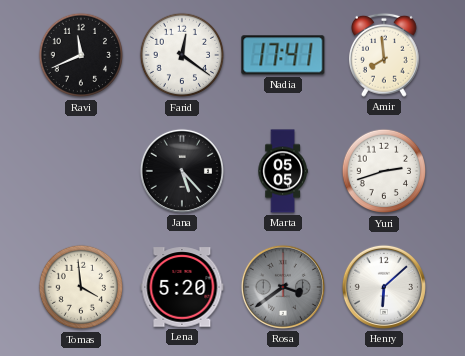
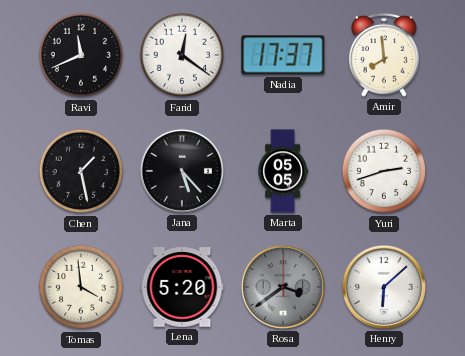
Nadia: 17:41 -> 17:37 (283, 55)
Chen: none -> 1:28 (81, 171)
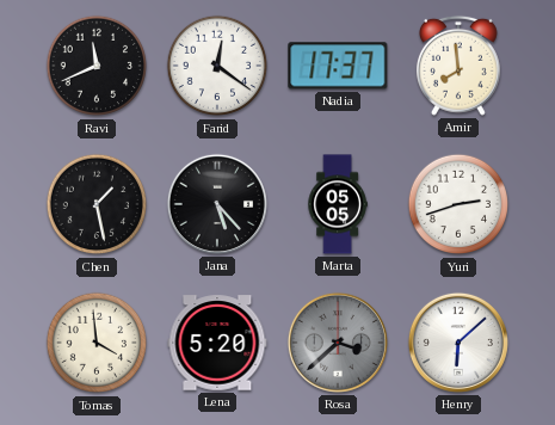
Rosa: 3:39 -> 3:38 (338, 343)
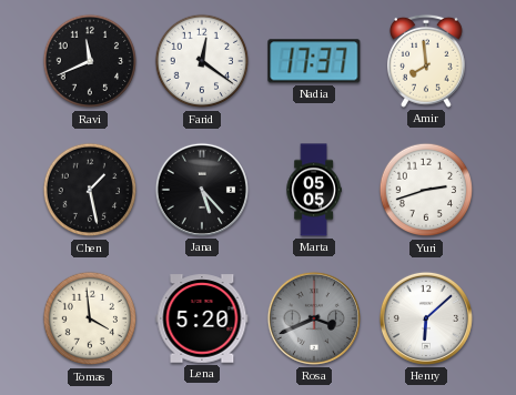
Rosa: 3:38 -> 3:41 (314, 318)
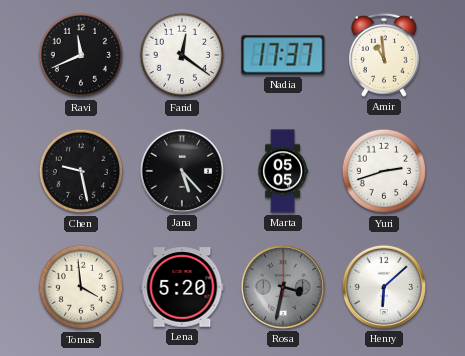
Amir: 7:59 -> 10:59 (384, 55)
Chen: 1:28 -> 9:28 (81, 171)
Rosa: 3:41 -> 3:32 (283, 287)
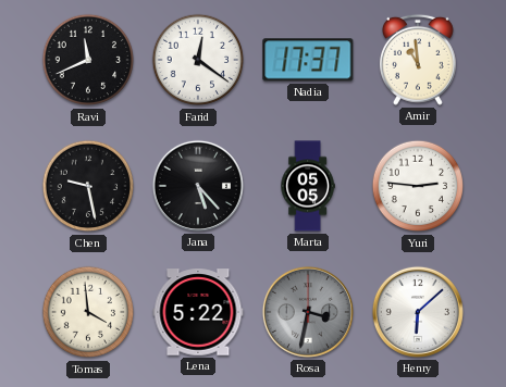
Yuri: 2:42 -> 2:46 (418, 186)
Lena: 5:20 -> 5:22 (198, 312)
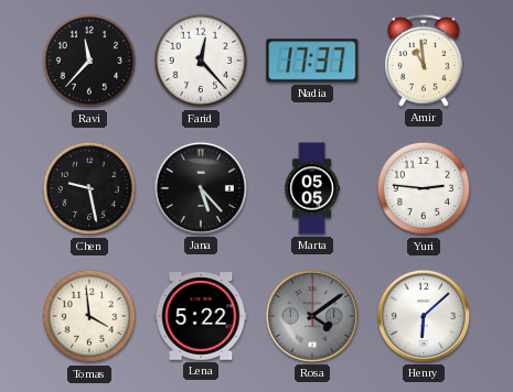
Ravi: 11:41 -> 11:37 (89, 61)
Farid: 12:21 -> 12:23 (201, 61)
Rosa: 3:32 -> 4:09 (312, 316)
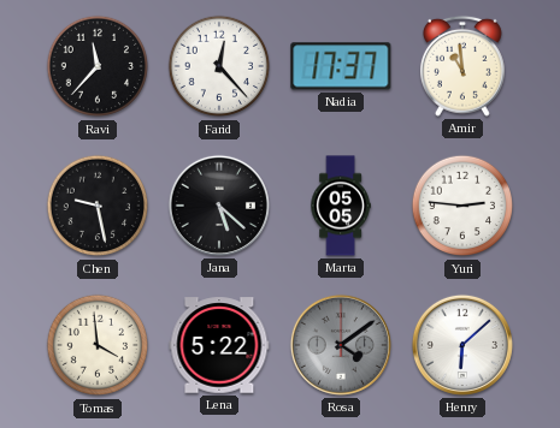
Jana: 5:23 -> 5:22 (219, 206)
